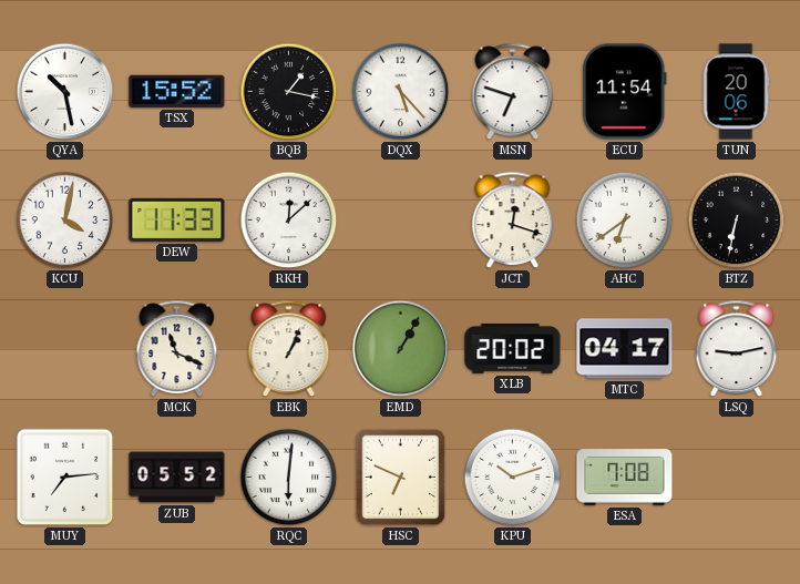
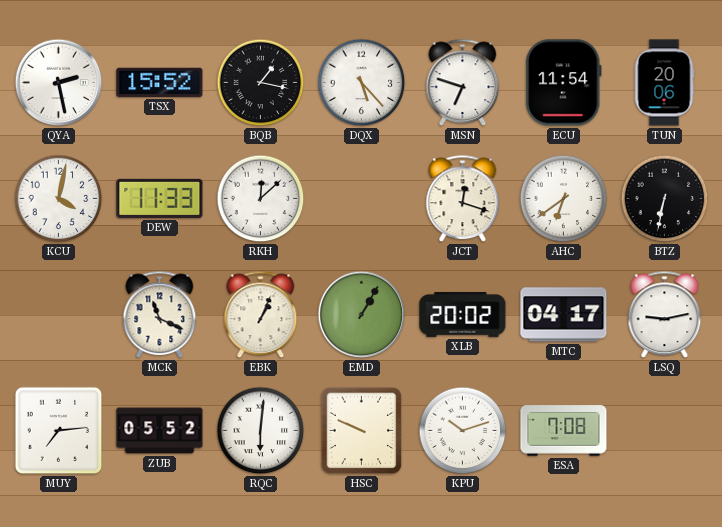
QYA: 10:28 -> 2:28 (59, 83)
HSC: 6:49 -> 9:49 (362, 431)
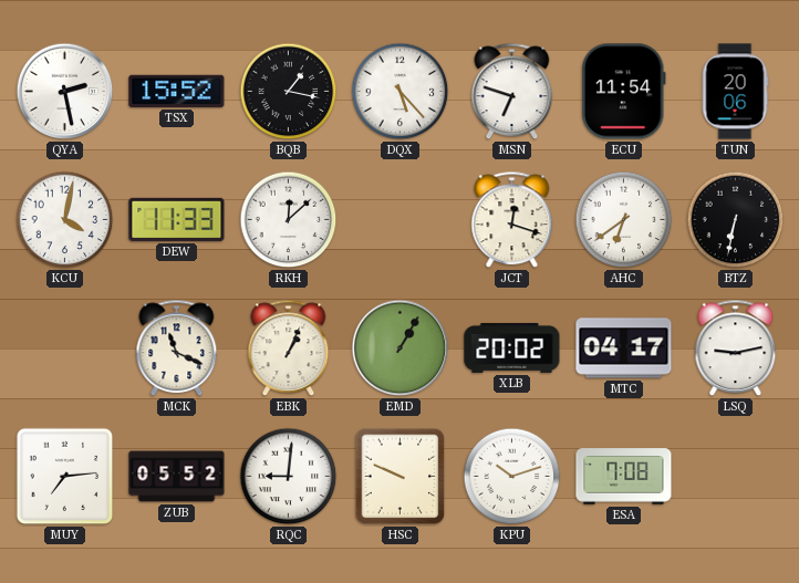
RQC: 6:01 -> 9:01 (289, 477)
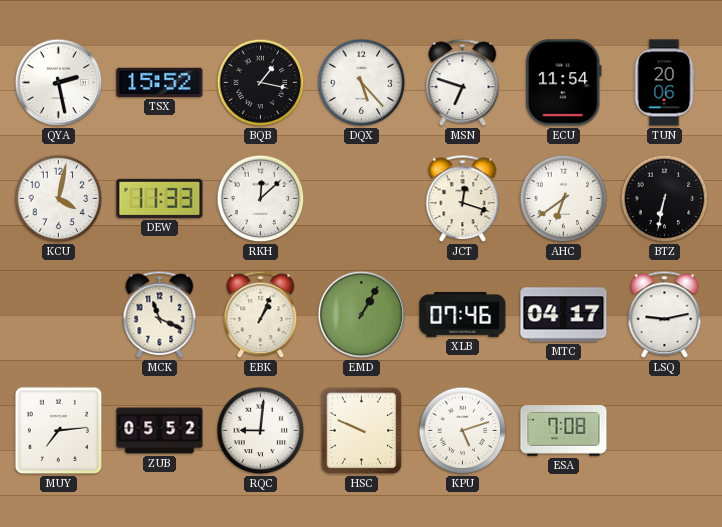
XLB: 20:02 -> 07:46 (463, 314)
KPU: 10:12 -> 5:12 (463, 431)
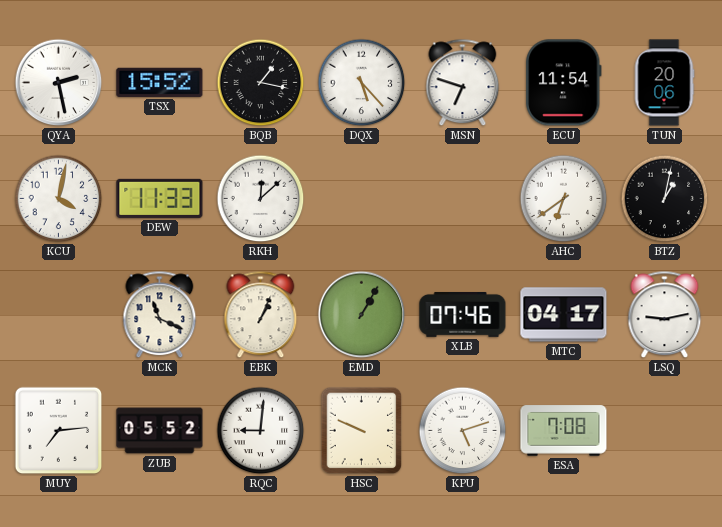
JCT: 12:18 -> none (463, 199)
BTZ: 6:32 -> 1:02 (665, 199)
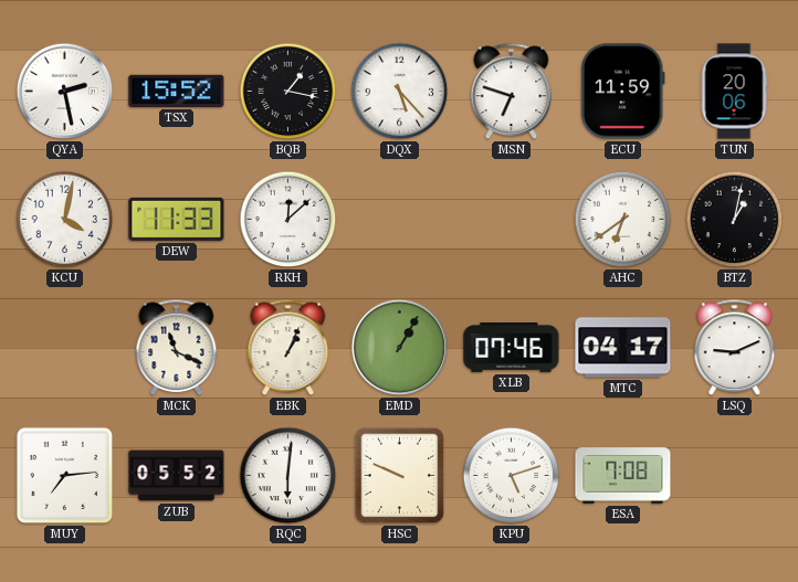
ECU: 11:54 -> 11:59 (623, 92)
LSQ: 9:13 -> 9:11 (735, 348)
RQC: 9:01 -> 6:01 (288, 476)
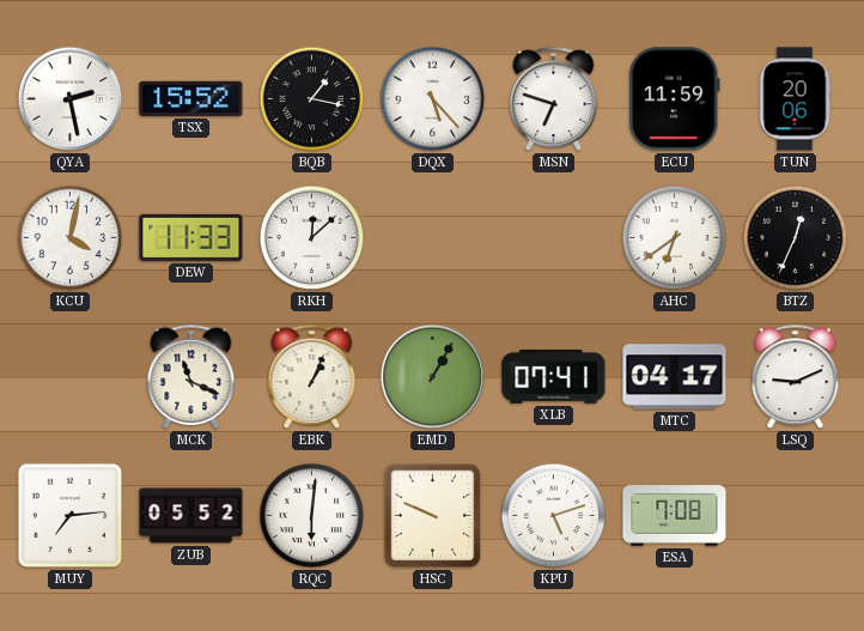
BTZ: 1:02 -> 12:34 (796, 238)
XLB: 07:46 -> 07:41 (554, 376)
